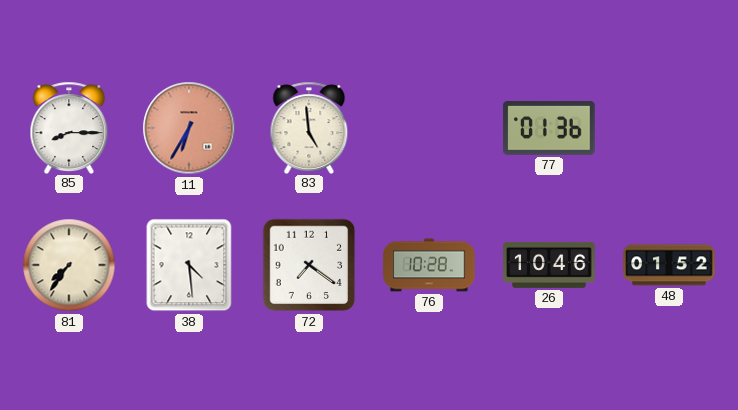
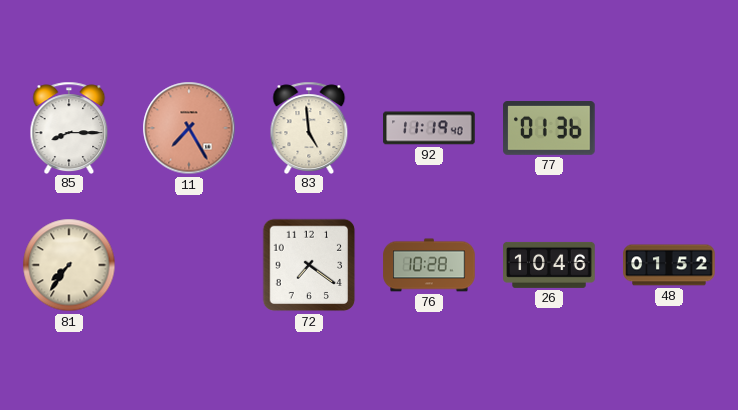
11: 6:35 -> 7:25 (189, 128)
92: none -> 11:19 (429, 128)
38: 4:29 -> none (189, 265)
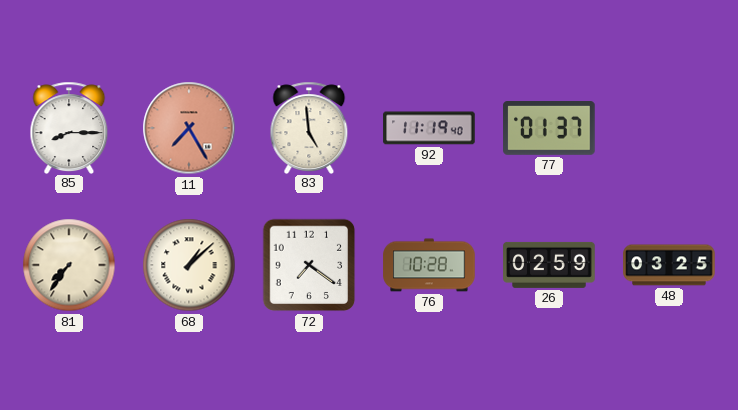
77: 01:36 -> 01:37 (549, 129)
68: none -> 1:08 (189, 265)
26: 10:46 -> 02:59 (549, 265)
48: 01:52 -> 03:25 (669, 265)
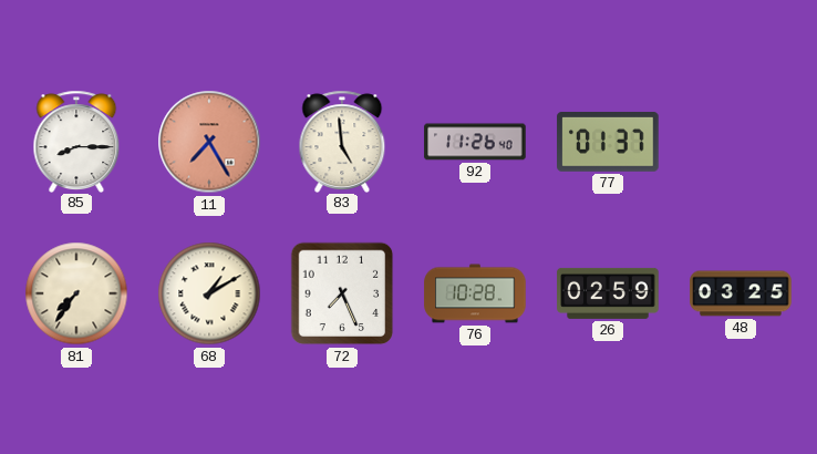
92: 11:19 -> 11:26 (475, 142)
68: 1:08 -> 1:10 (209, 293)
72: 7:21 -> 7:26 (342, 293)
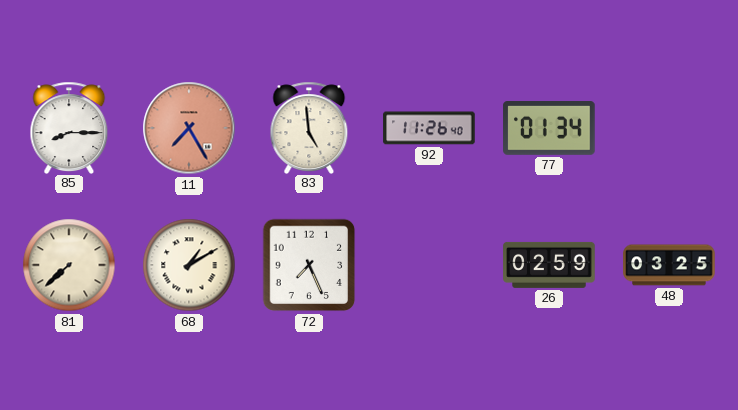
77: 01:37 -> 01:34 (549, 129)
81: 7:36 -> 7:38 (69, 265)
76: 10:28 -> none (475, 293)
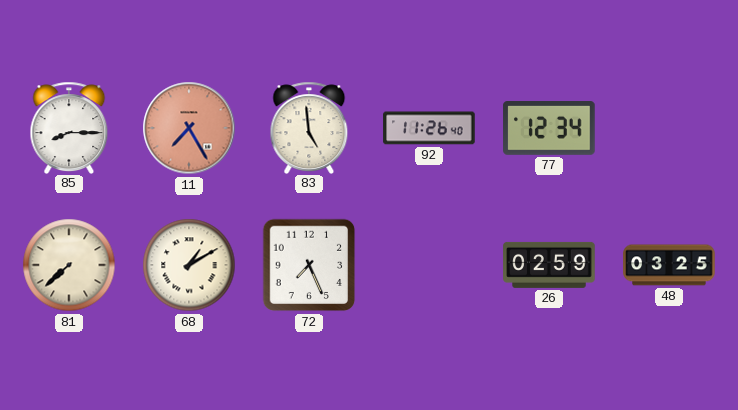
77: 01:34 -> 12:34 (549, 129)
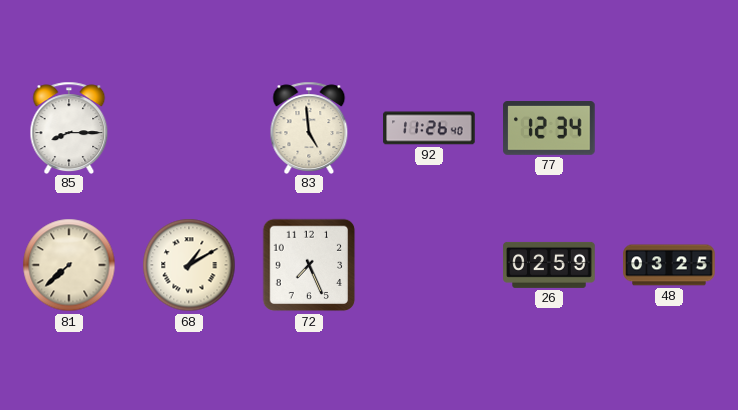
11: 7:25 -> none (189, 128)
